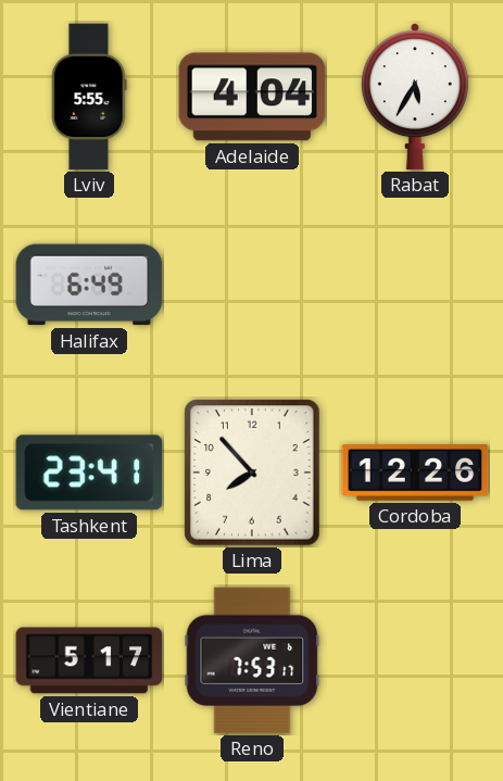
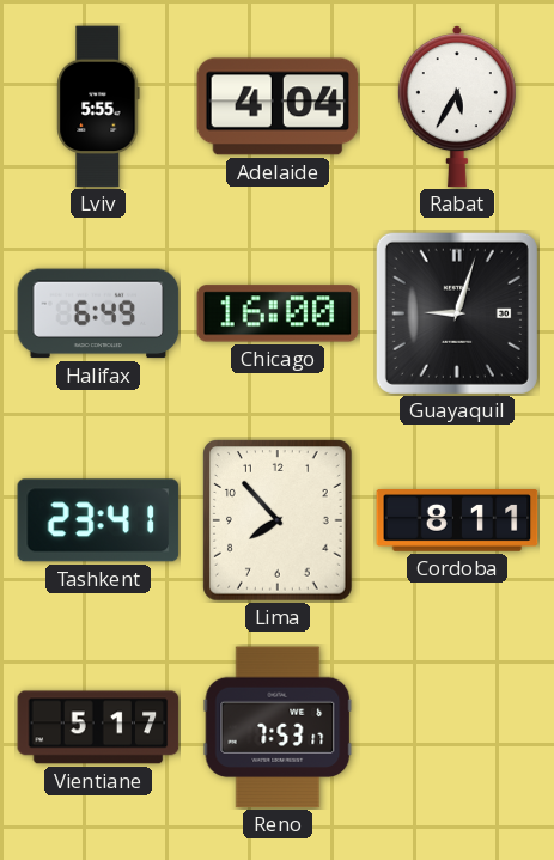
Chicago: none -> 16:00 (278, 313)
Guayaquil: none -> 9:03 (457, 313)
Cordoba: 12:26 -> 8:11 (457, 522)
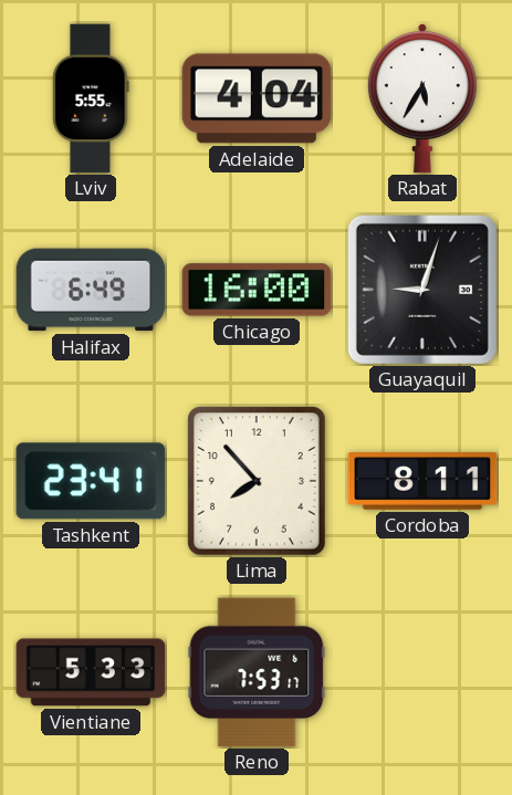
Vientiane: 5:17 -> 5:33 (91, 672)
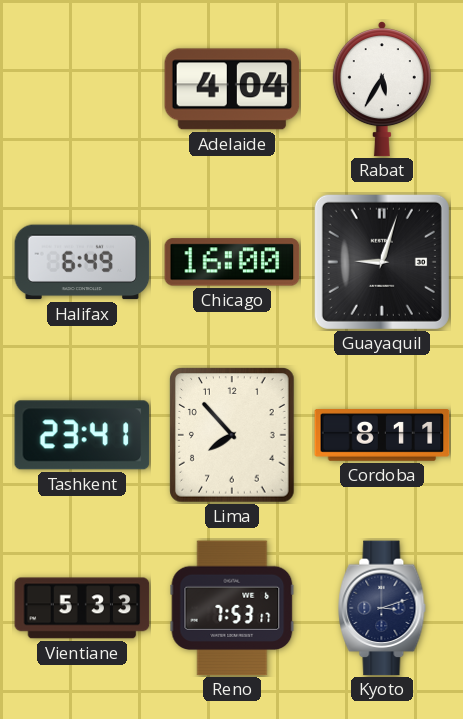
Lviv: 5:55 -> none (91, 98)
Kyoto: none -> 3:12 (382, 608)
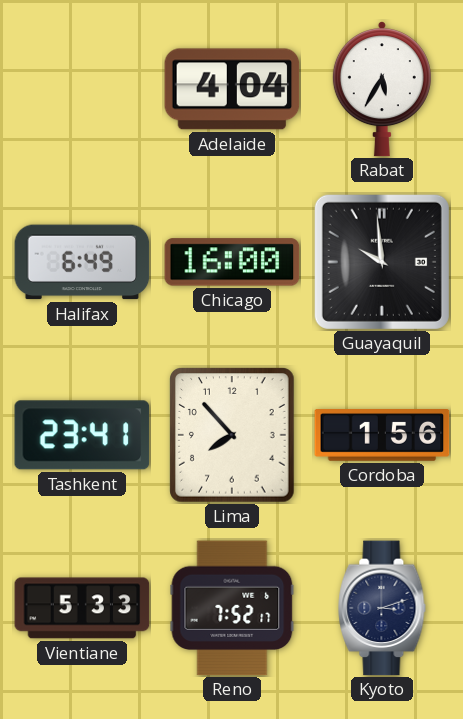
Guayaquil: 9:03 -> 9:59 (382, 262)
Cordoba: 8:11 -> 1:56 (382, 436)
Reno: 7:53 -> 7:52 (232, 608)
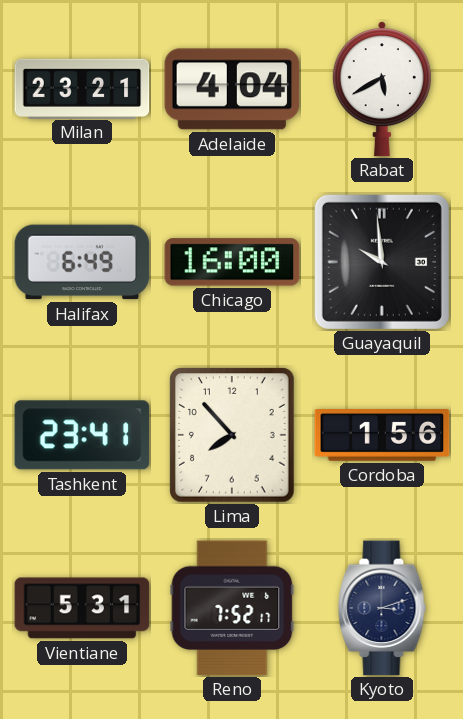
Milan: none -> 23:21 (82, 88)
Rabat: 5:35 -> 5:40 (382, 89)
Vientiane: 5:33 -> 5:31 (82, 608)
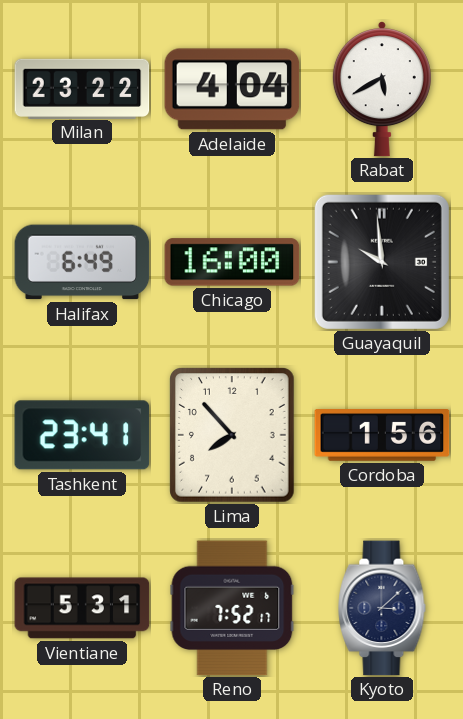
Milan: 23:21 -> 23:22 (82, 88)
Kyoto: 3:12 -> 3:08 (382, 608)
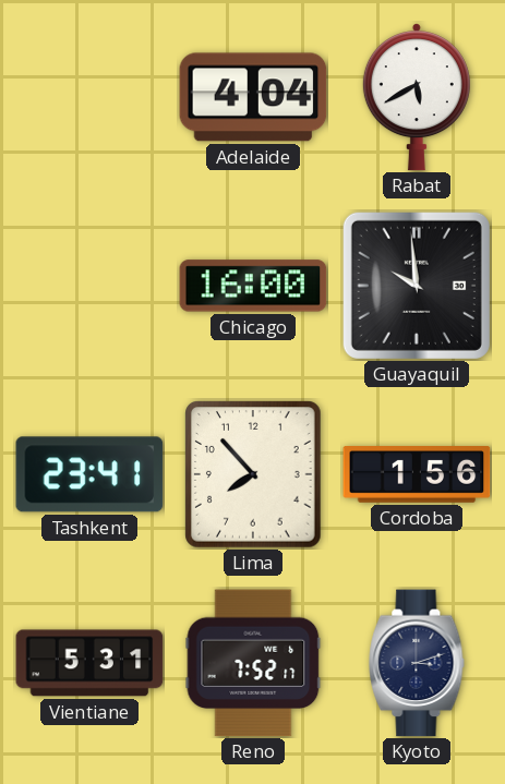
Milan: 23:22 -> none (82, 88)
Halifax: 6:49 -> none (82, 262)
Kyoto: 3:08 -> 3:12 (417, 663)
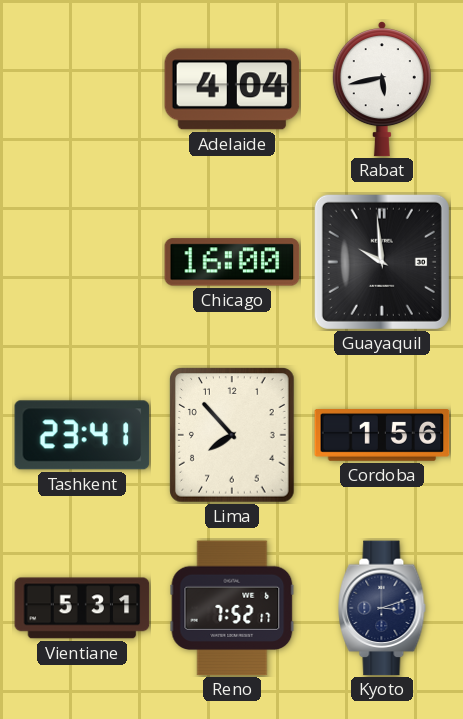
Rabat: 5:40 -> 5:43 (382, 89)
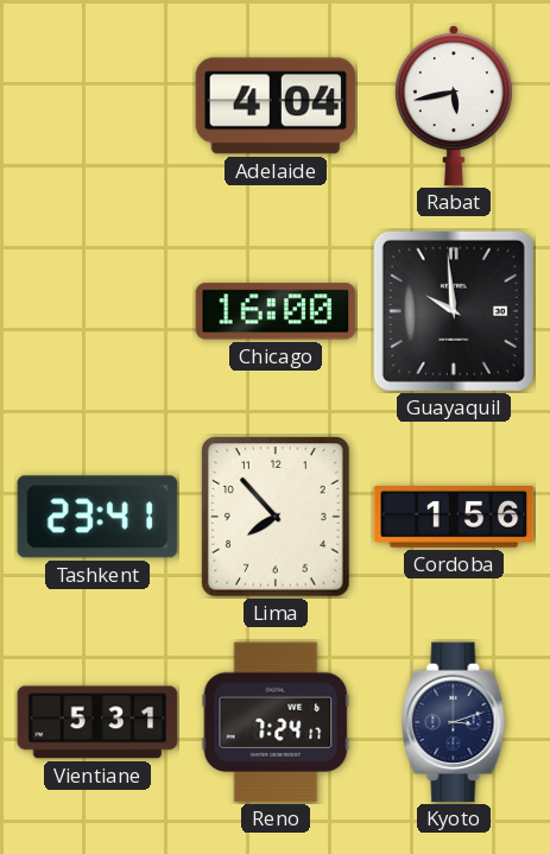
Reno: 7:52 -> 7:24 (276, 722)
